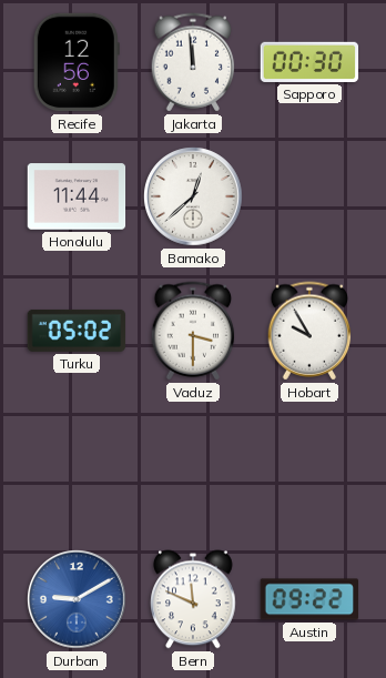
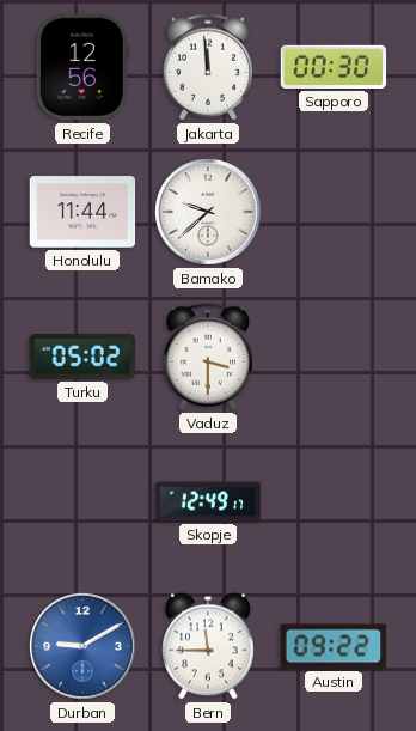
Bamako: 12:38 -> 9:38 (208, 212)
Hobart: 9:55 -> none (309, 331)
Skopje: none -> 12:49 (208, 501)
Bern: 11:49 -> 11:45 (208, 646)
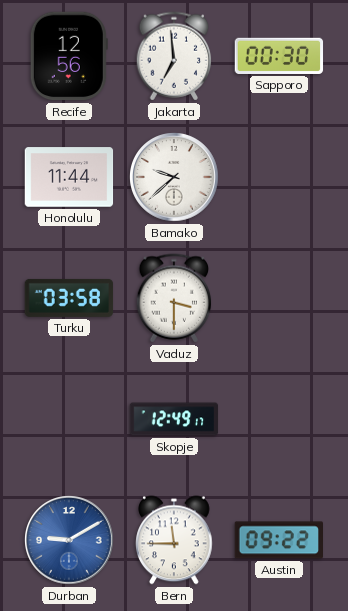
Jakarta: 11:59 -> 6:59 (174, 56)
Turku: 05:02 -> 03:58 (69, 298)
